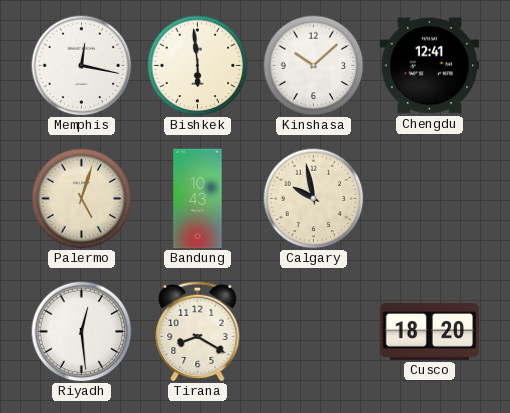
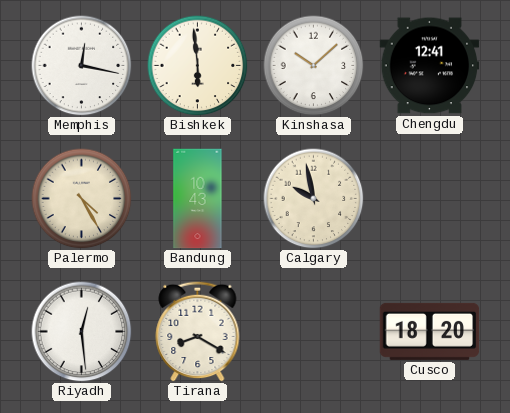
Palermo: 5:03 -> 4:25 (82, 199)
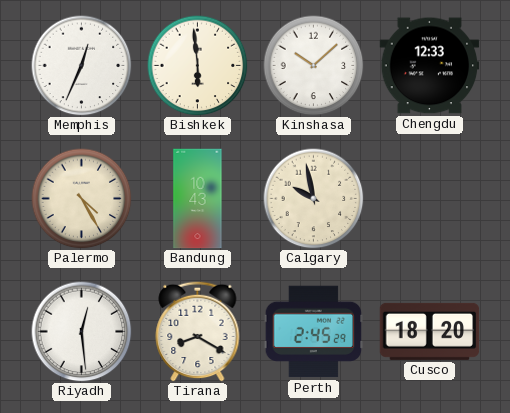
Memphis: 12:17 -> 12:34 (82, 66)
Chengdu: 12:41 -> 12:33 (430, 66)
Perth: none -> 2:45 (314, 332)
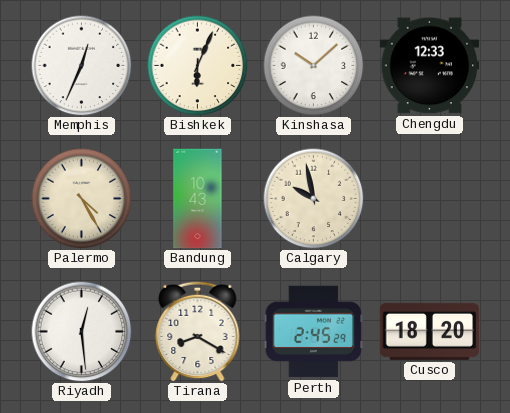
Bishkek: 5:59 -> 6:04 (198, 66)
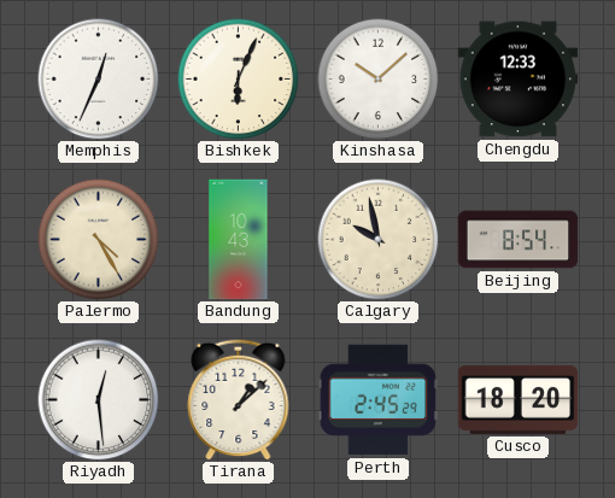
Beijing: none -> 8:54 (519, 240)
Tirana: 8:20 -> 1:08 (239, 399)
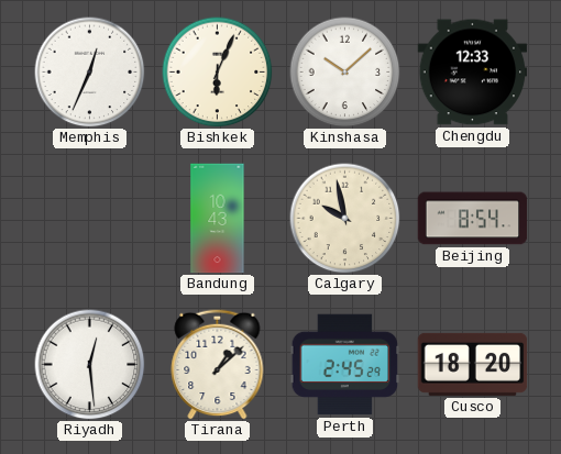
Palermo: 4:25 -> none (99, 240)
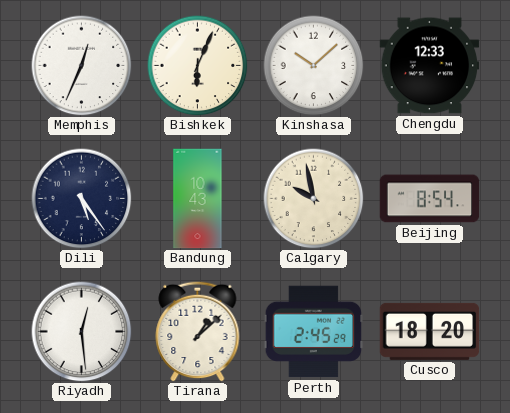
Dili: none -> 5:24 (82, 199)
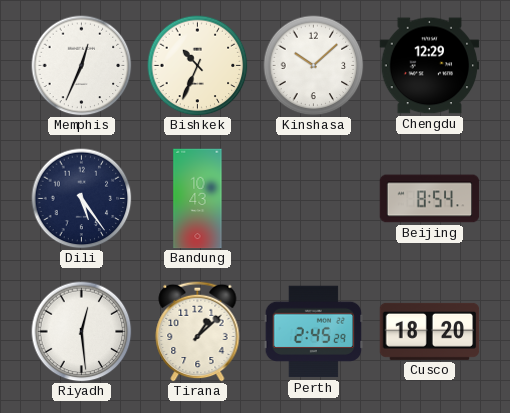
Bishkek: 6:04 -> 10:34 (198, 66)
Chengdu: 12:33 -> 12:29 (430, 66)
Calgary: 9:58 -> none (314, 199)
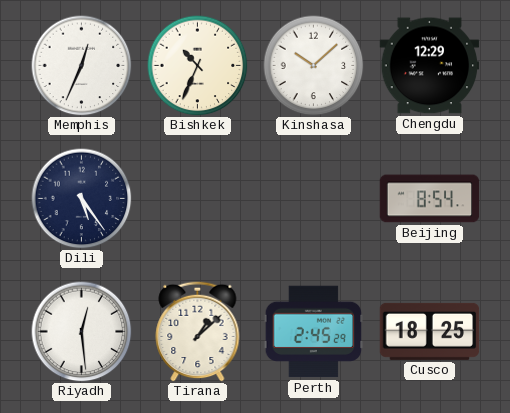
Bandung: 10:43 -> none (198, 199)
Cusco: 18:20 -> 18:25 (430, 331)
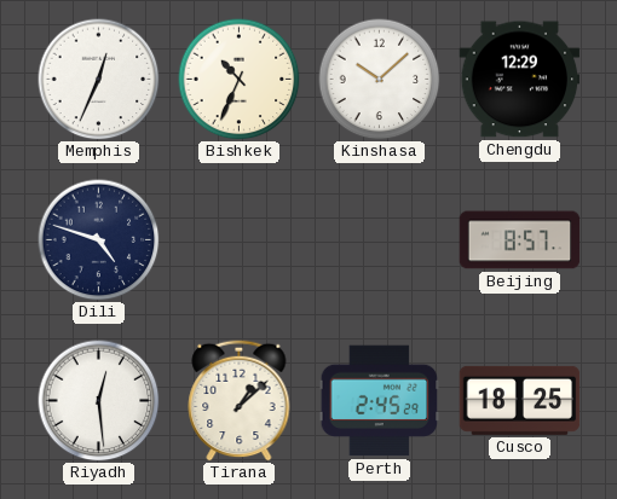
Dili: 5:24 -> 4:48 (99, 240)
Beijing: 8:54 -> 8:57 (520, 240)
